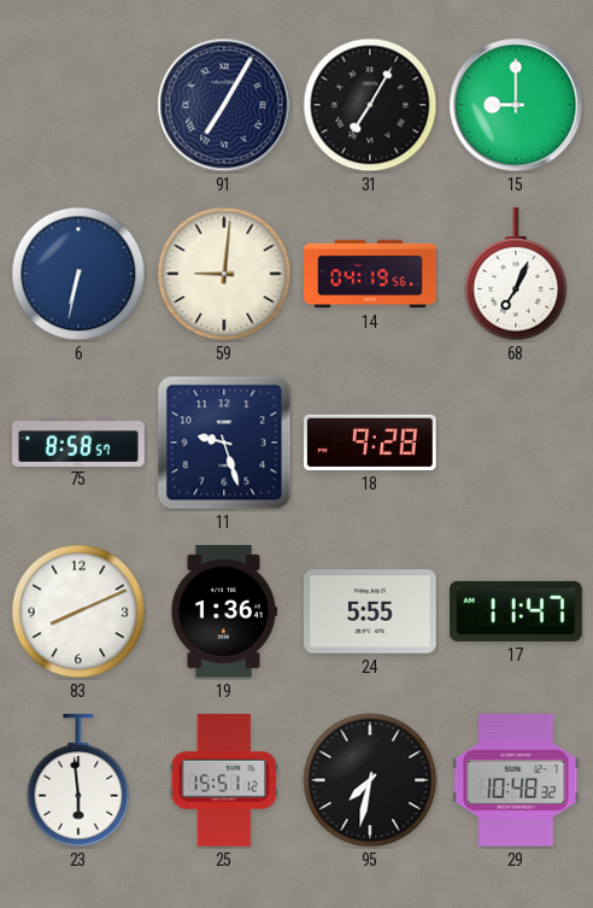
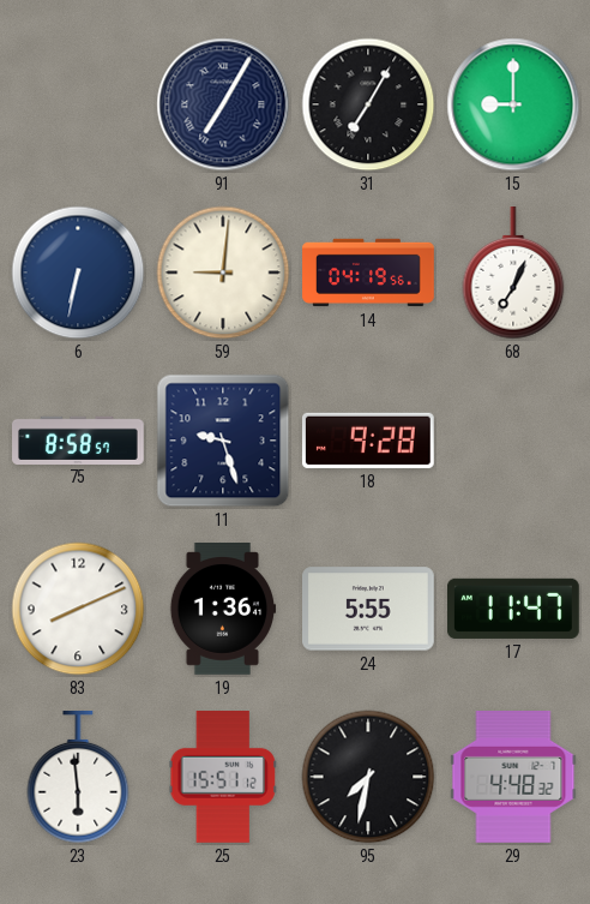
29: 10:48 -> 4:48 (513, 778)
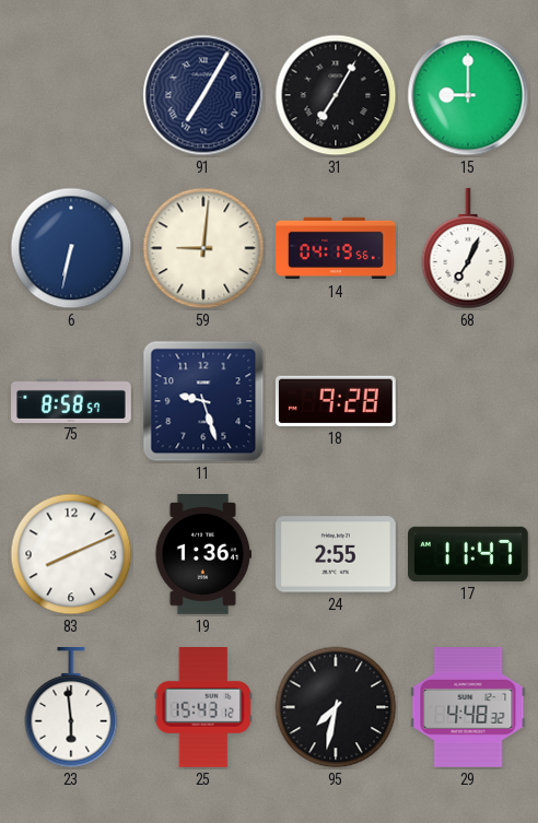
24: 5:55 -> 2:55 (337, 554)
25: 15:51 -> 15:43 (202, 708)
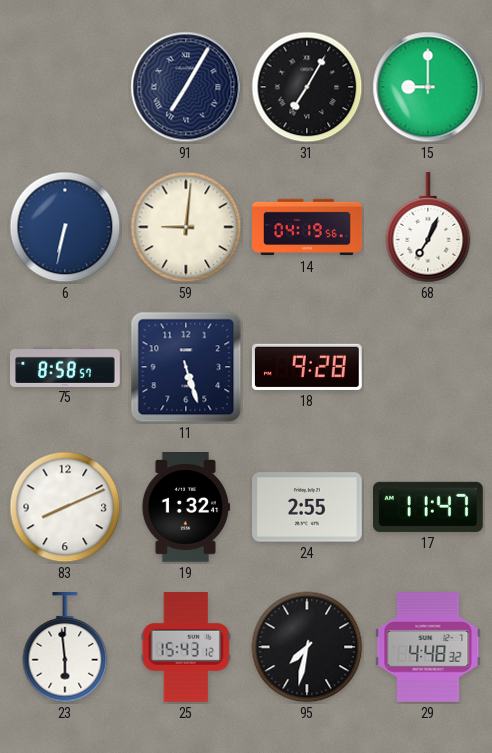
11: 9:27 -> 5:27 (186, 367)
19: 1:36 -> 1:32 (185, 508)
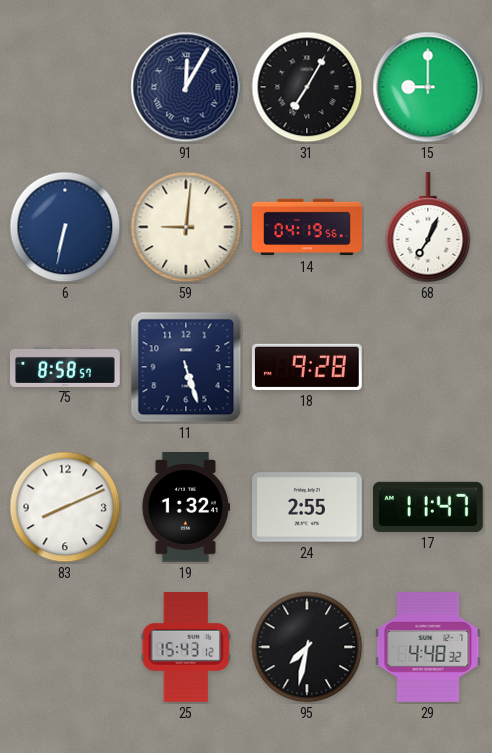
91: 7:05 -> 12:05 (186, 87)
23: 5:59 -> none (65, 648)
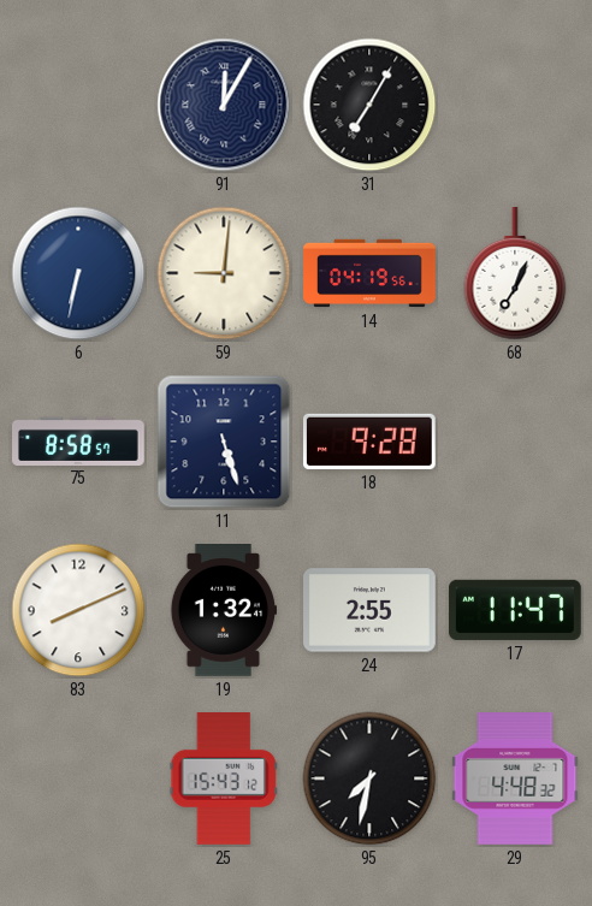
15: 9:00 -> none (428, 87)
